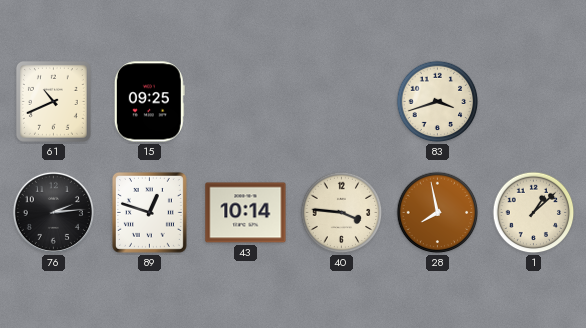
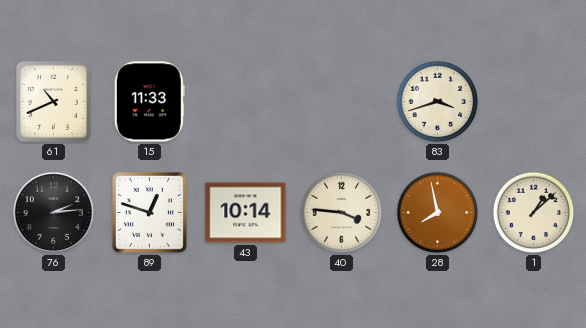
15: 09:25 -> 11:33 (149, 102)
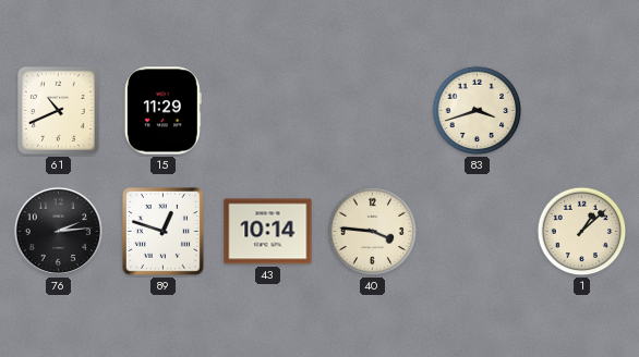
15: 11:33 -> 11:29 (162, 111)
28: 7:58 -> none (438, 213)
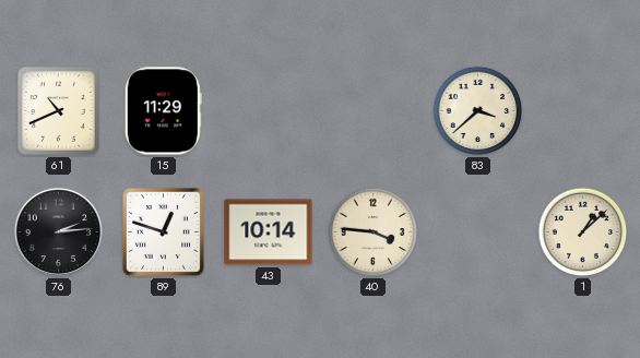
83: 3:42 -> 3:38 (478, 111)
